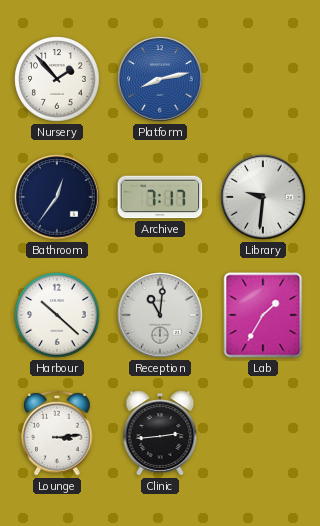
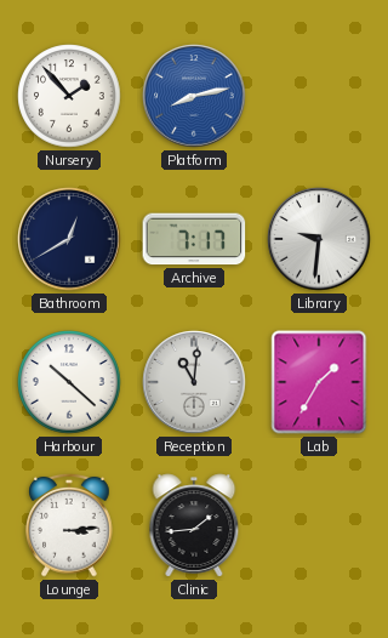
Bathroom: 12:36 -> 12:40 (69, 239)
Clinic: 2:44 -> 1:44 (194, 525)
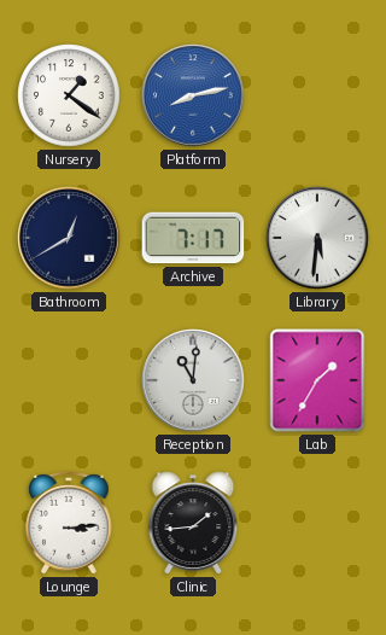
Nursery: 1:53 -> 1:21 (69, 95)
Library: 9:31 -> 5:31 (317, 238)
Harbour: 10:22 -> none (69, 382)
